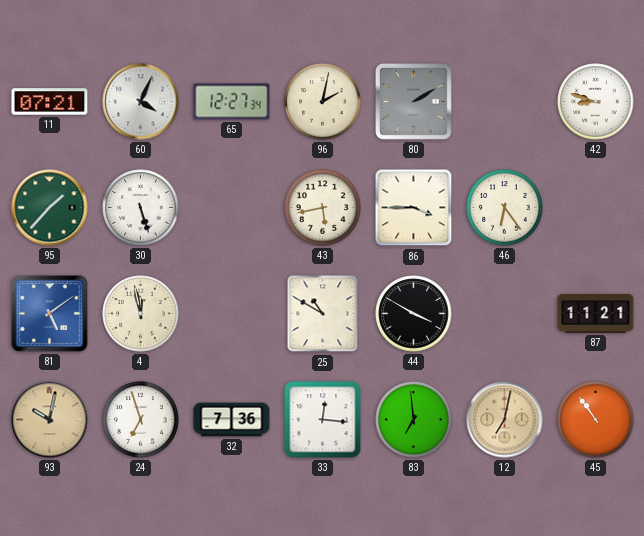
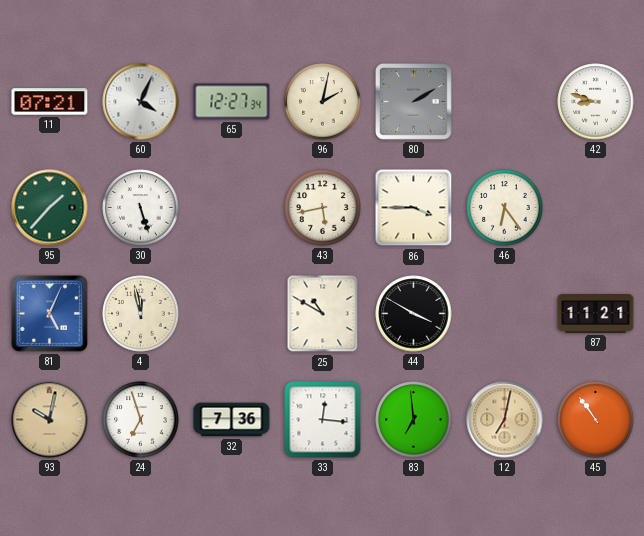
81: 5:09 -> 5:04 (49, 313)
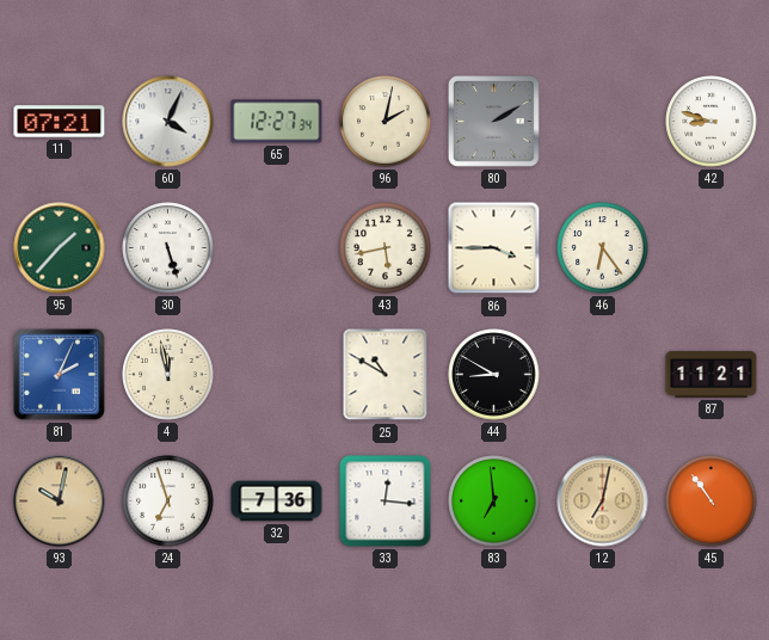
81: 5:04 -> 2:04 (59, 374)
44: 3:50 -> 8:50 (494, 375)
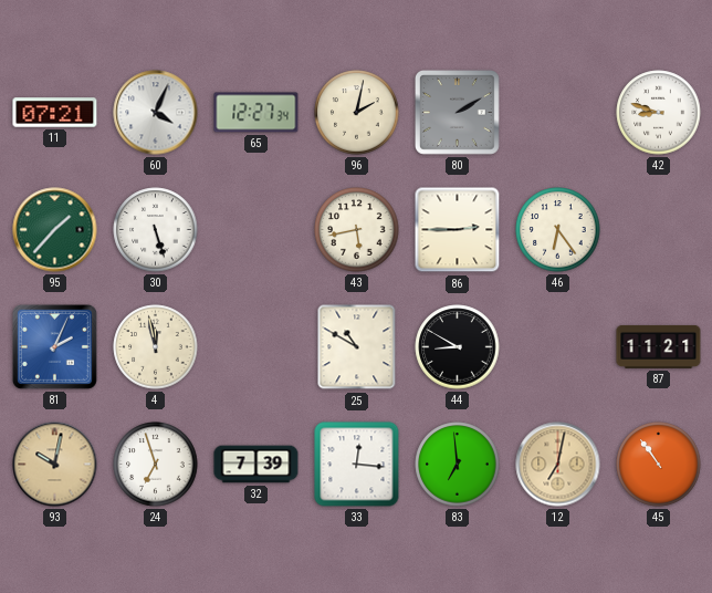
86: 3:45 -> 2:45 (458, 230)
32: 7:36 -> 7:39 (256, 465)
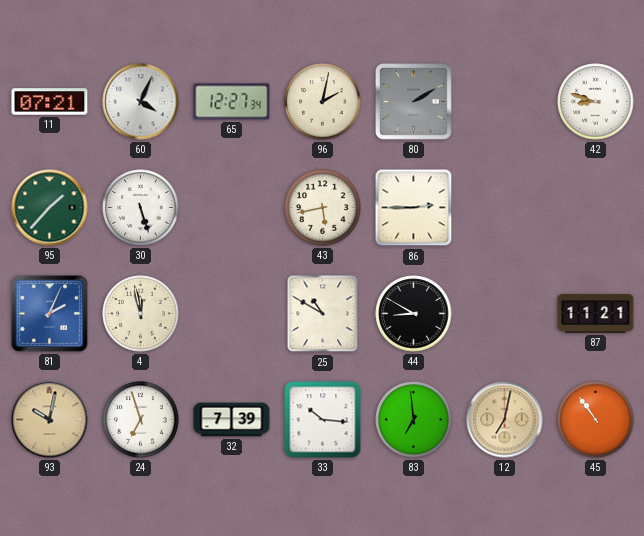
46: 6:24 -> none (558, 230)
33: 12:16 -> 10:16 (323, 420)
